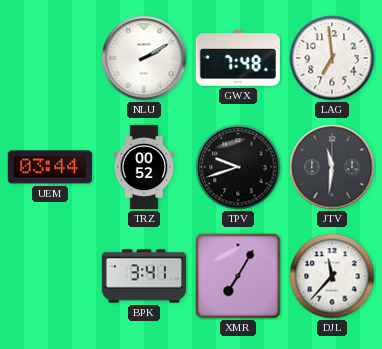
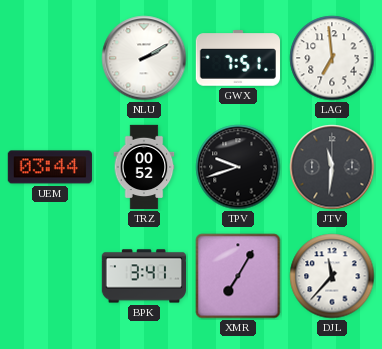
GWX: 7:48 -> 7:51 (237, 58)
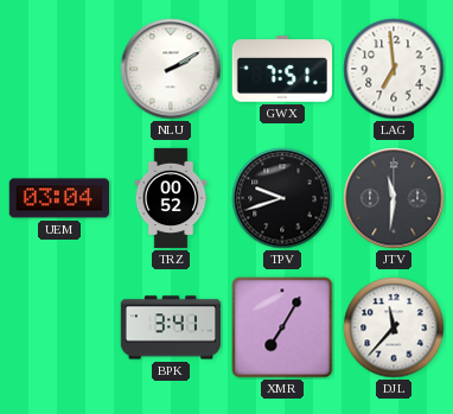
UEM: 03:44 -> 03:04 (59, 198)
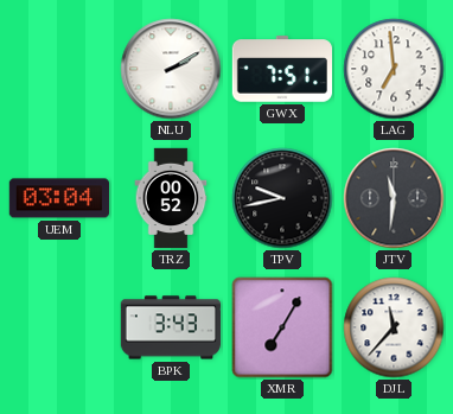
TPV: 9:42 -> 9:43 (282, 198)
BPK: 3:41 -> 3:43 (171, 327)
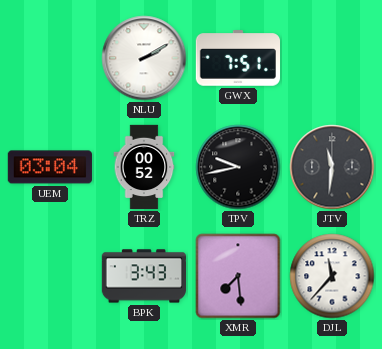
LAG: 6:59 -> none (394, 69)
XMR: 7:05 -> 7:29 (238, 276)
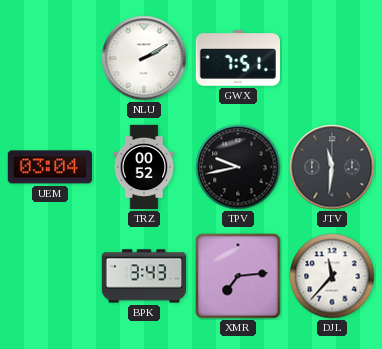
XMR: 7:29 -> 7:14 (238, 276)
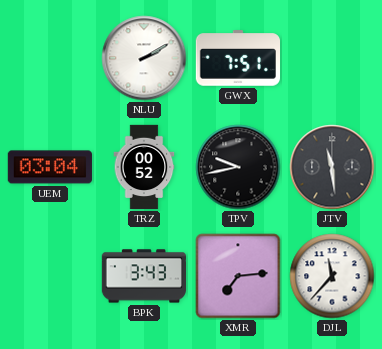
JTV: 11:31 -> 11:29 (332, 167)
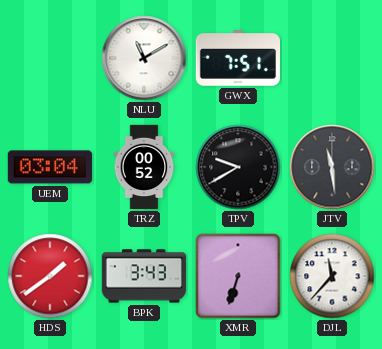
NLU: 2:10 -> 11:10 (144, 58)
TPV: 9:43 -> 9:40 (238, 167)
HDS: none -> 1:39 (50, 276)
XMR: 7:14 -> 6:33 (238, 276)
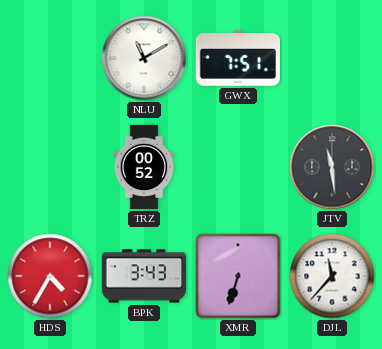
UEM: 03:04 -> none (50, 167)
TPV: 9:40 -> none (238, 167)
HDS: 1:39 -> 4:35 (50, 276)
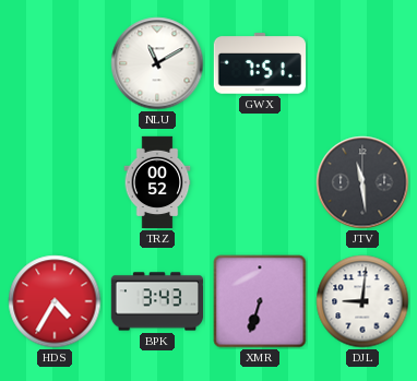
DJL: 11:37 -> 9:01 (362, 301)
